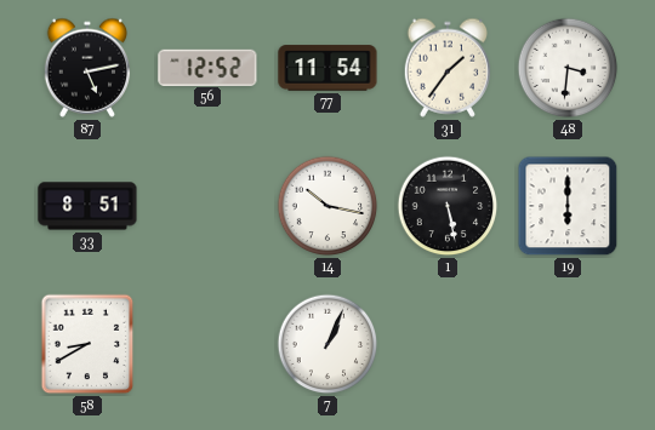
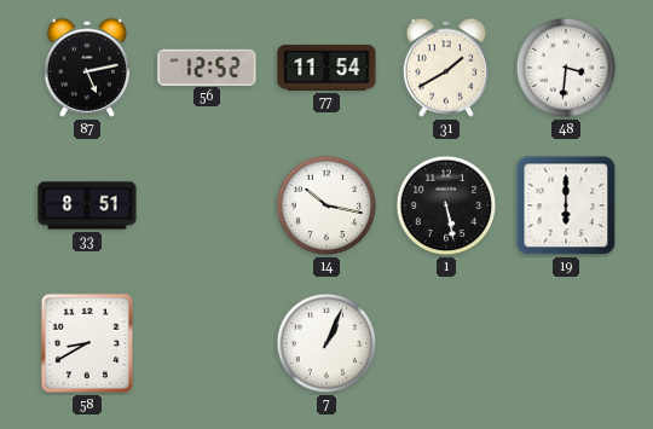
31: 1:36 -> 1:40 (446, 68)
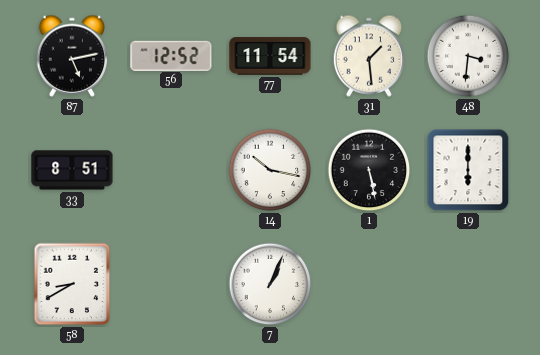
31: 1:40 -> 1:29 (369, 56)
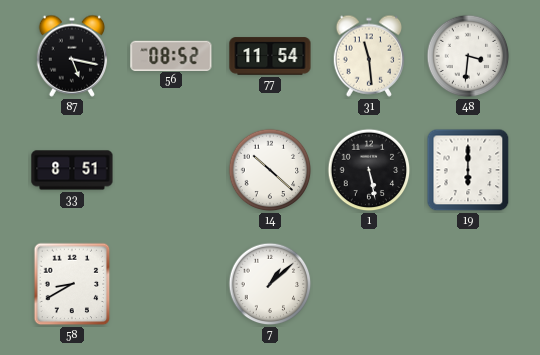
87: 5:13 -> 5:17 (72, 56)
56: 12:52 -> 08:52 (171, 55)
31: 1:29 -> 11:29 (369, 56)
14: 10:17 -> 10:22 (270, 170)
7: 1:04 -> 1:08 (270, 284)
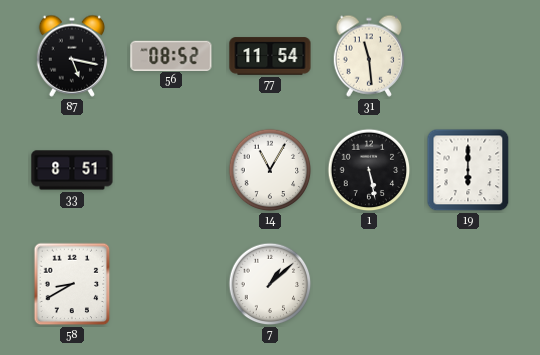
48: 3:31 -> none (468, 56)
14: 10:22 -> 11:05 (270, 170)
